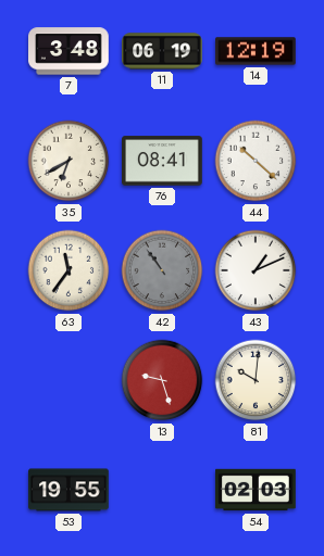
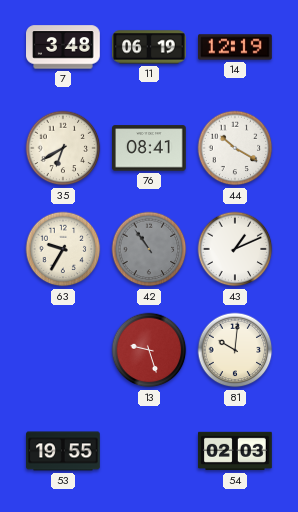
44: 10:22 -> 10:20 (235, 148)
63: 11:36 -> 9:35 (63, 249)
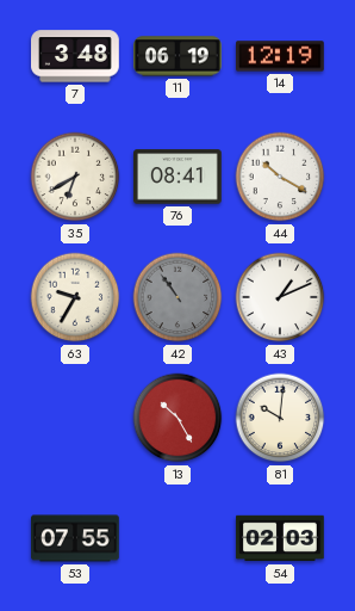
13: 9:27 -> 10:25 (177, 418)
53: 19:55 -> 07:55 (75, 538)
